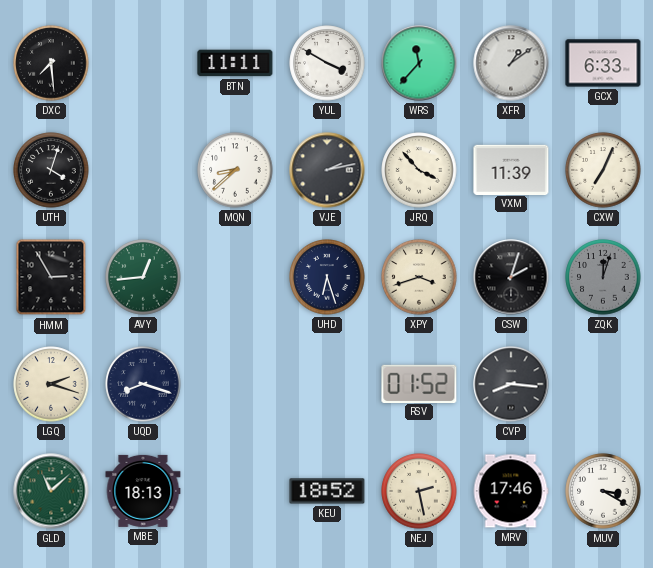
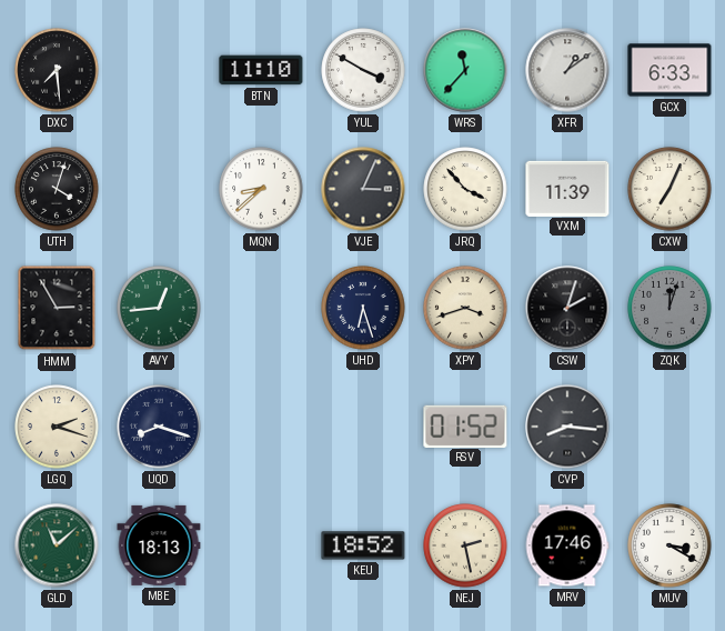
BTN: 11:11 -> 11:10 (261, 70)
VJE: 2:13 -> 3:04 (363, 189)
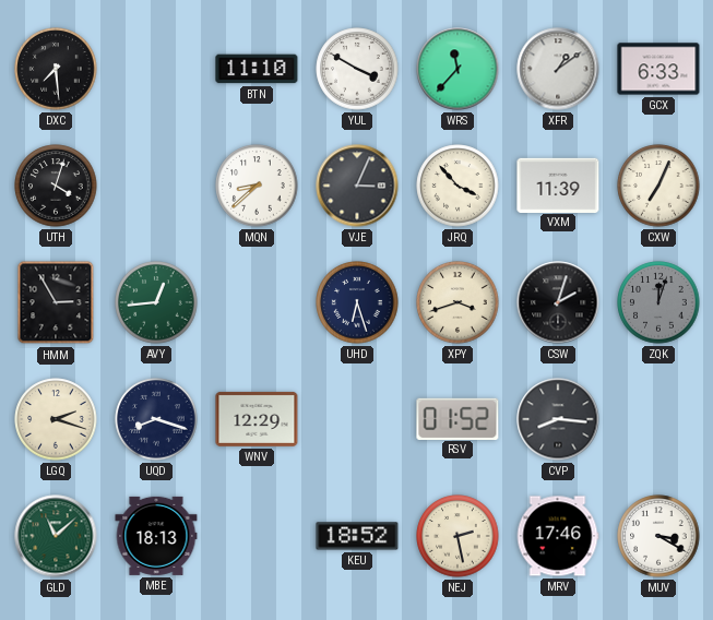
WNV: none -> 12:29 (257, 419)
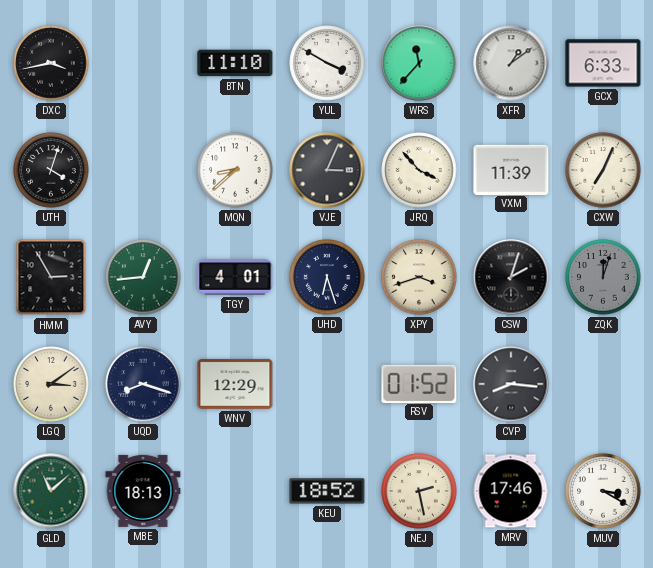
DXC: 7:29 -> 3:43 (51, 63)
TGY: none -> 4:01 (235, 278)
LGQ: 2:18 -> 3:09 (51, 384)
